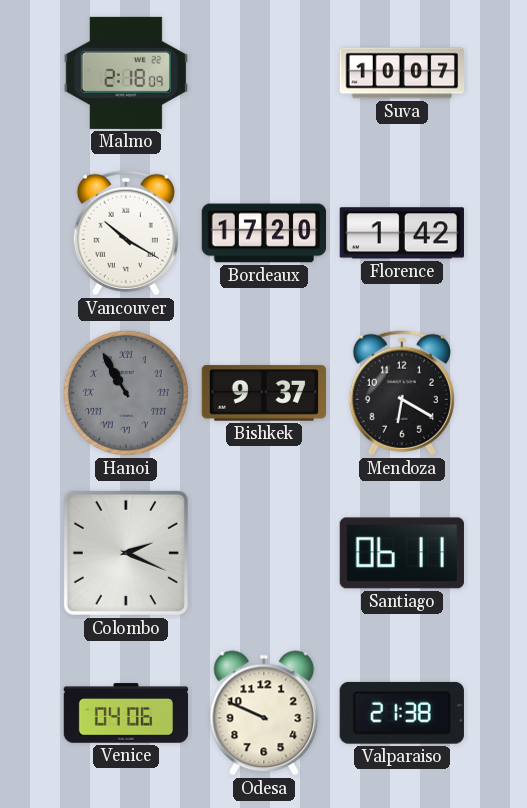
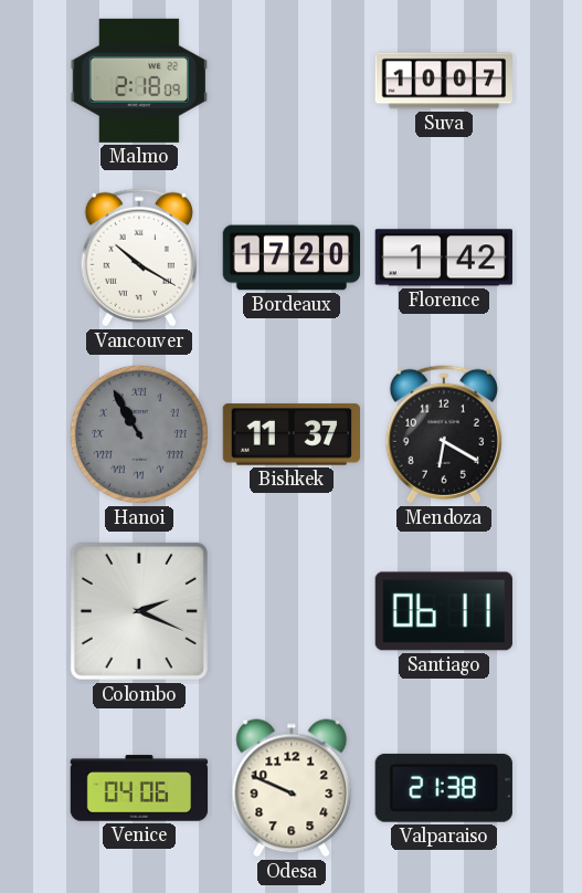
Bishkek: 9:37 -> 11:37 (290, 434)
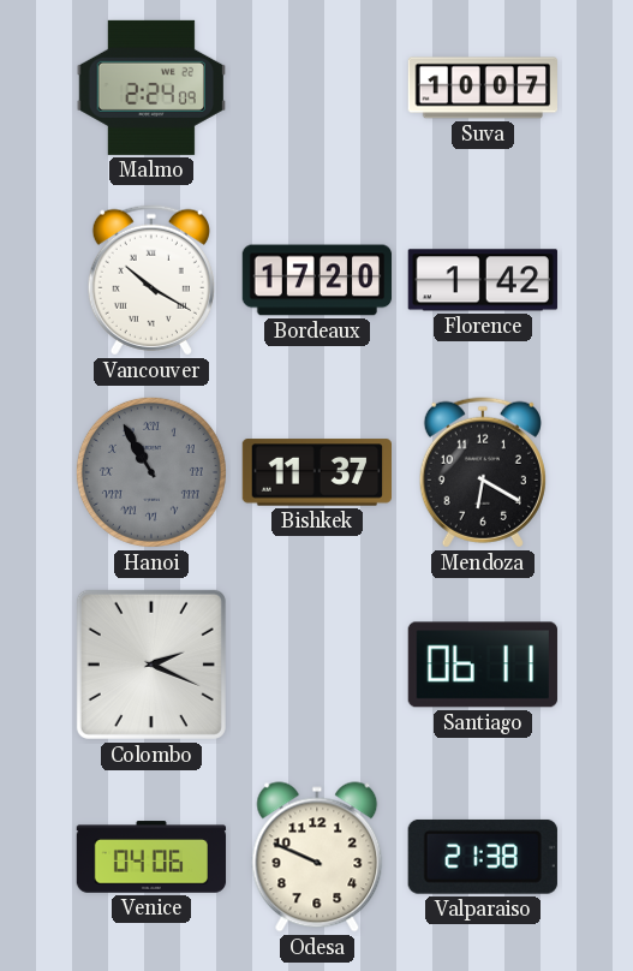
Malmo: 2:18 -> 2:24 (150, 88)
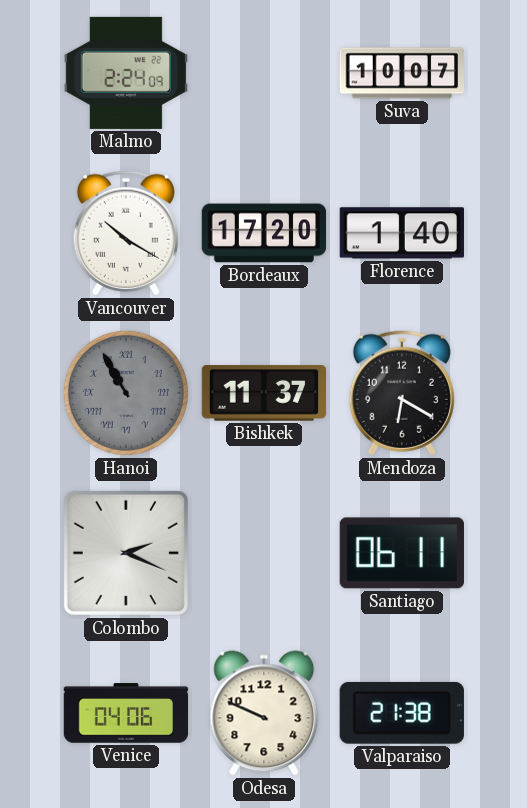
Florence: 1:42 -> 1:40 (402, 233)
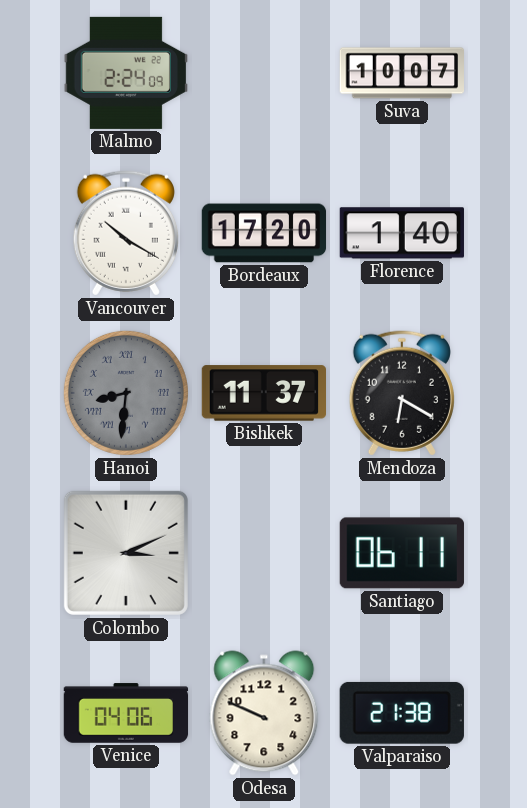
Hanoi: 10:55 -> 8:31 (126, 393)
Colombo: 2:19 -> 3:11 (126, 553)
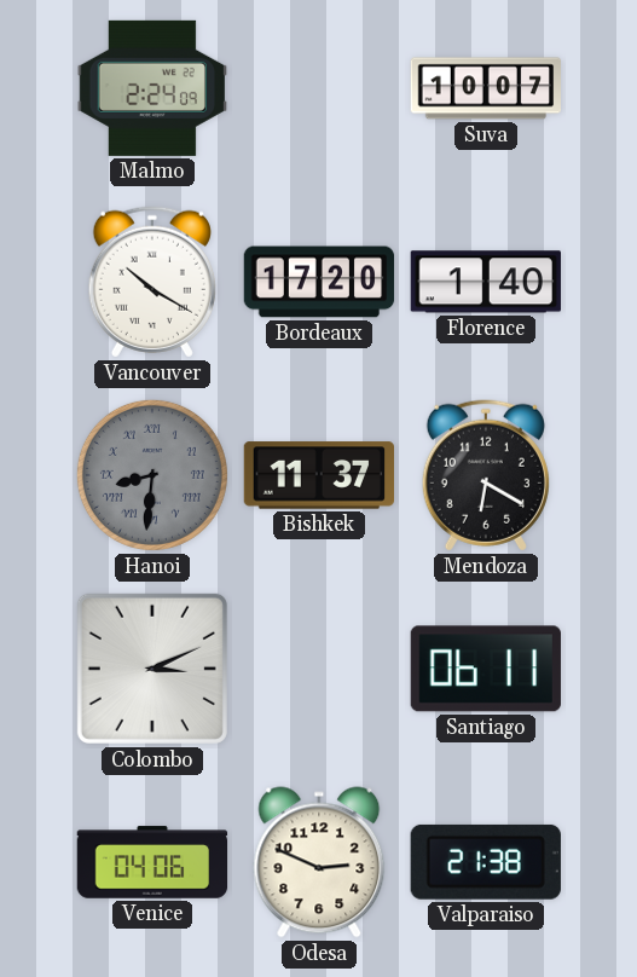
Odesa: 9:49 -> 2:49 (319, 862)
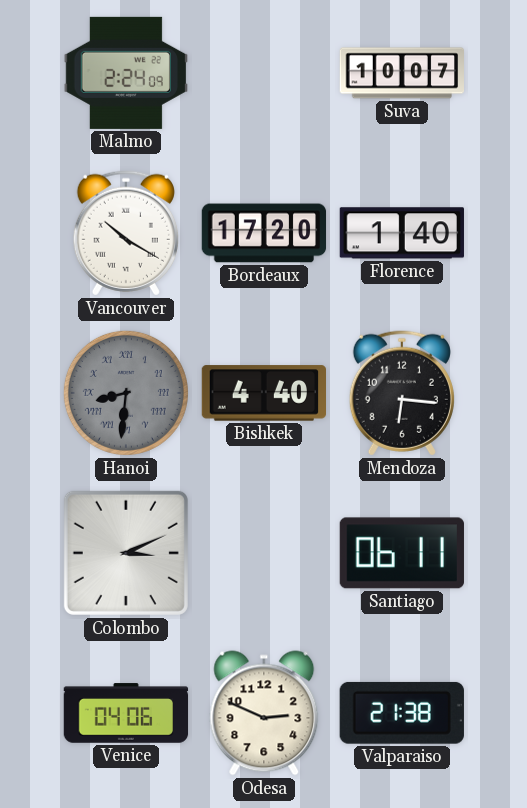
Bishkek: 11:37 -> 4:40 (263, 393)
Mendoza: 6:20 -> 6:16 (402, 393)
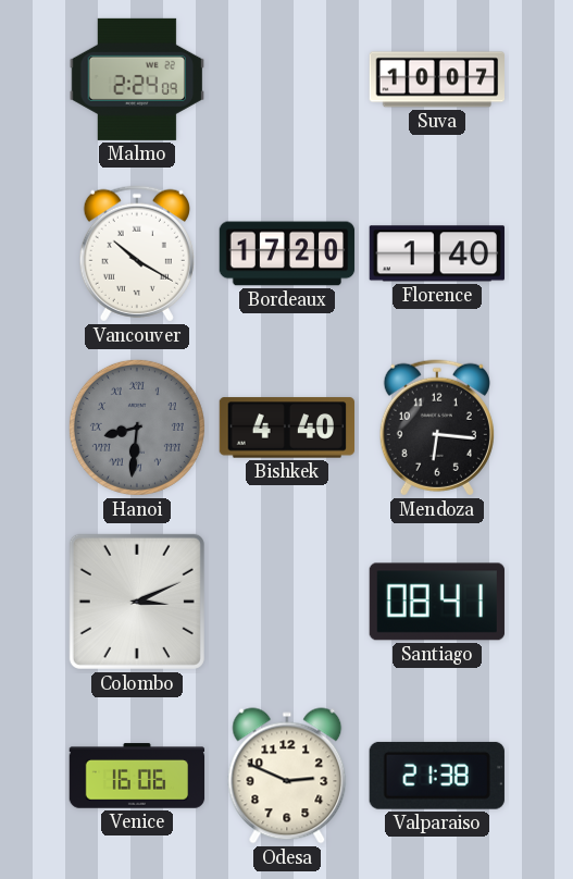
Santiago: 06:11 -> 08:41 (437, 602)
Venice: 04:06 -> 16:06 (137, 776)
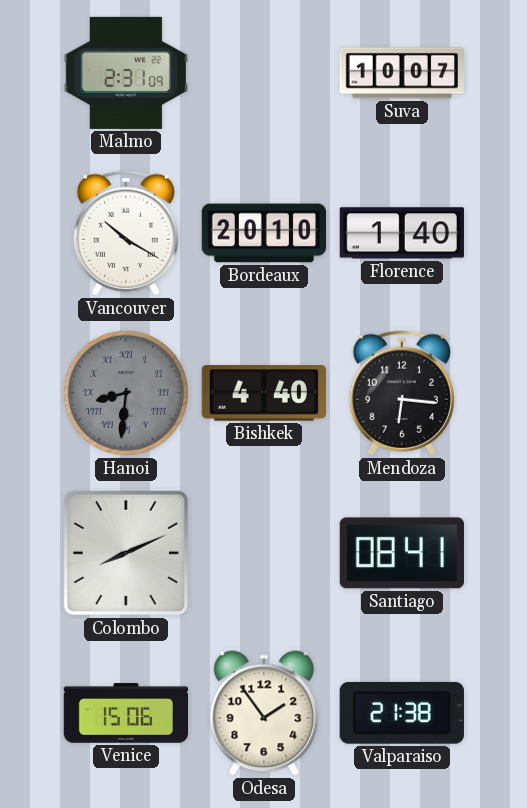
Malmo: 2:24 -> 2:31 (125, 73)
Bordeaux: 17:20 -> 20:10 (264, 233)
Colombo: 3:11 -> 8:11 (126, 553)
Venice: 16:06 -> 15:06 (126, 713)
Odesa: 2:49 -> 1:54 (264, 713)
